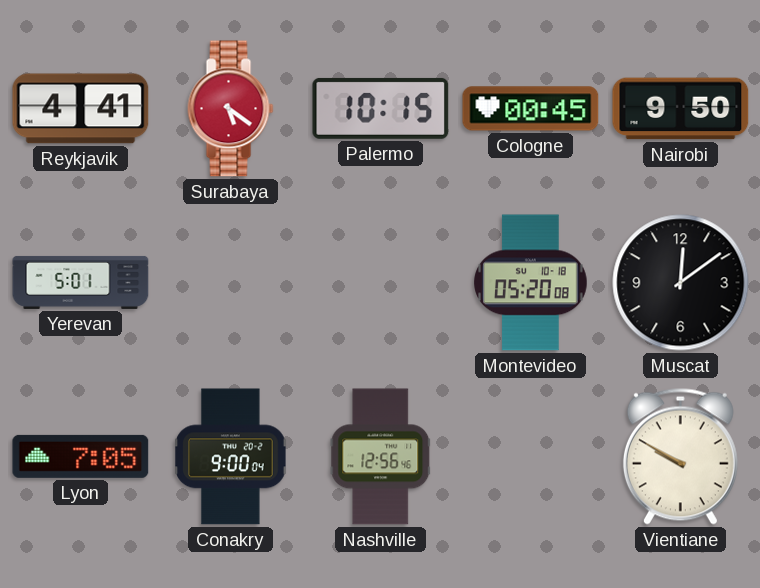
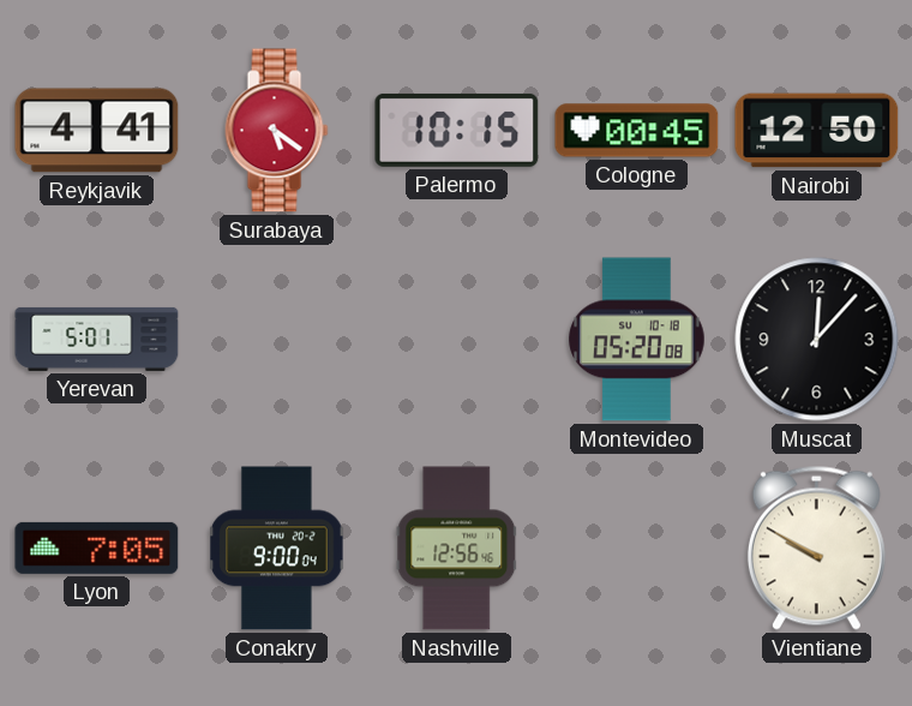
Nairobi: 9:50 -> 12:50 (817, 131)
Muscat: 12:09 -> 12:07 (817, 340)
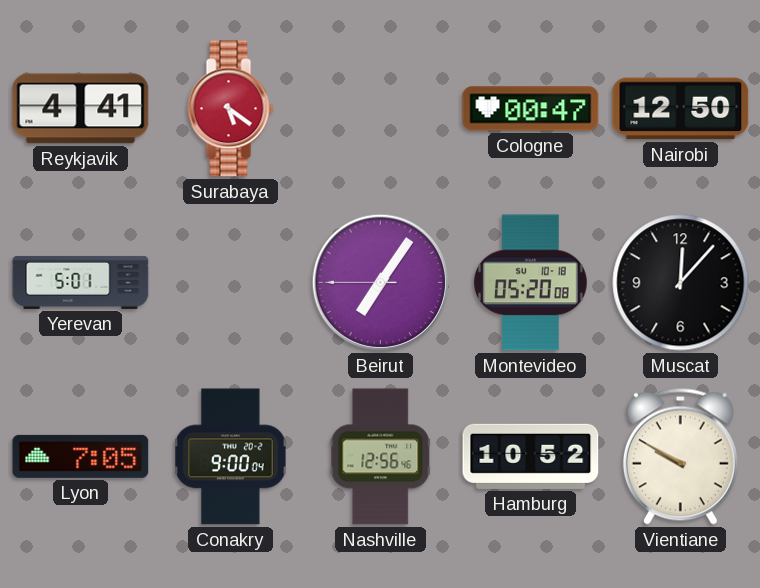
Palermo: 10:15 -> none (457, 130)
Cologne: 00:45 -> 00:47 (531, 109)
Beirut: none -> 7:05 (380, 282)
Hamburg: none -> 10:52 (531, 456)
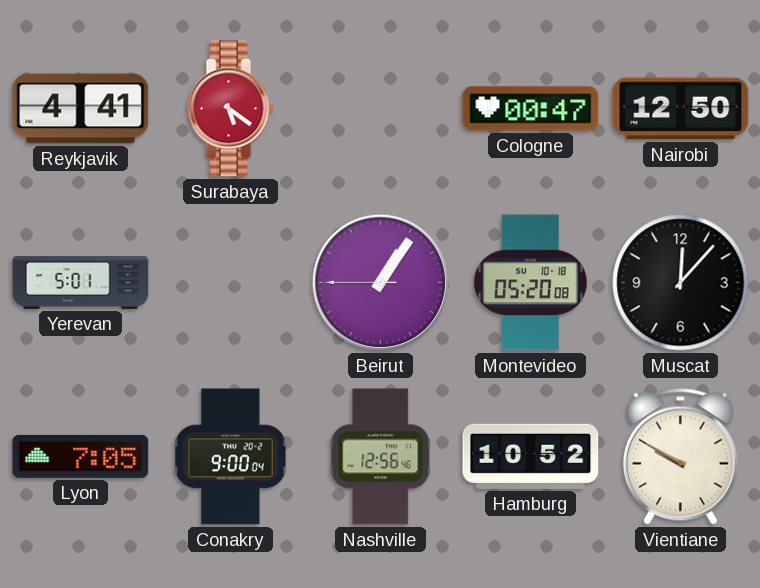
Beirut: 7:05 -> 1:05 (380, 282)
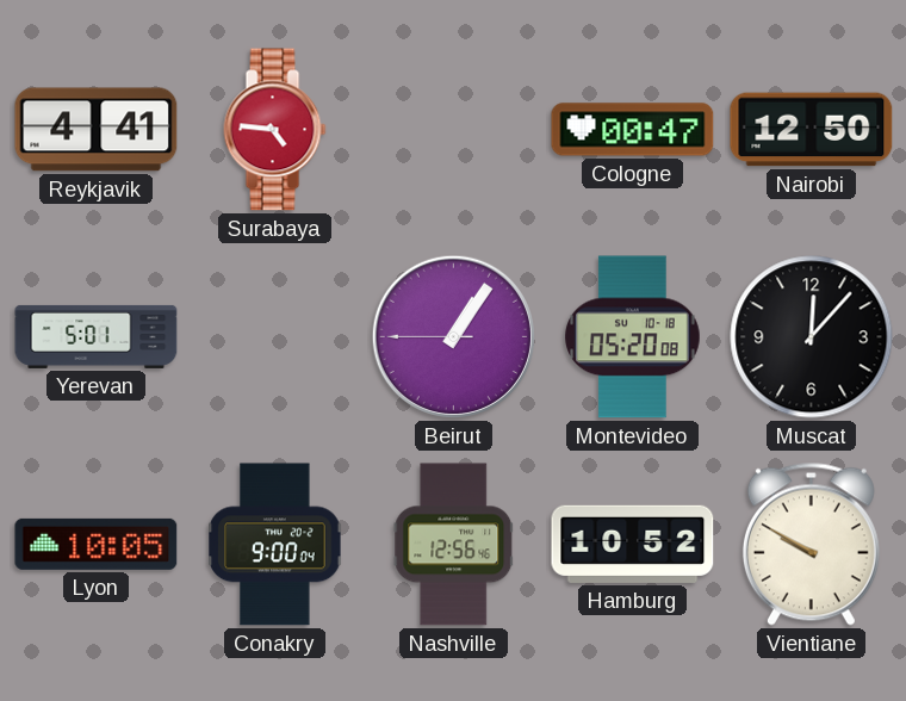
Surabaya: 5:21 -> 4:46 (275, 130)
Lyon: 7:05 -> 10:05 (97, 544)
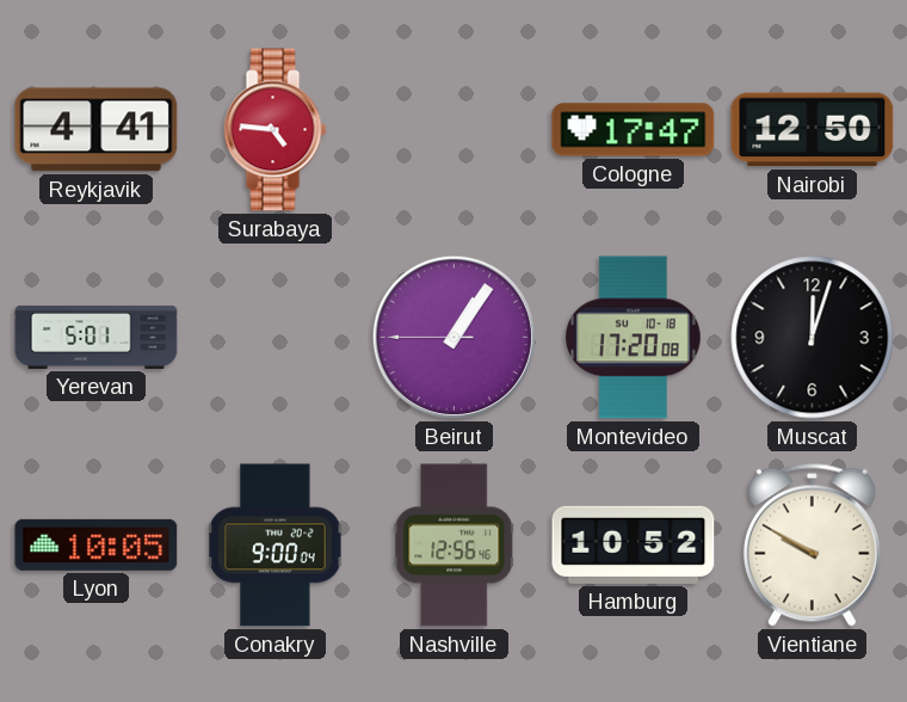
Cologne: 00:47 -> 17:47 (634, 130)
Montevideo: 05:20 -> 17:20 (634, 338)
Muscat: 12:07 -> 12:03 (813, 338)
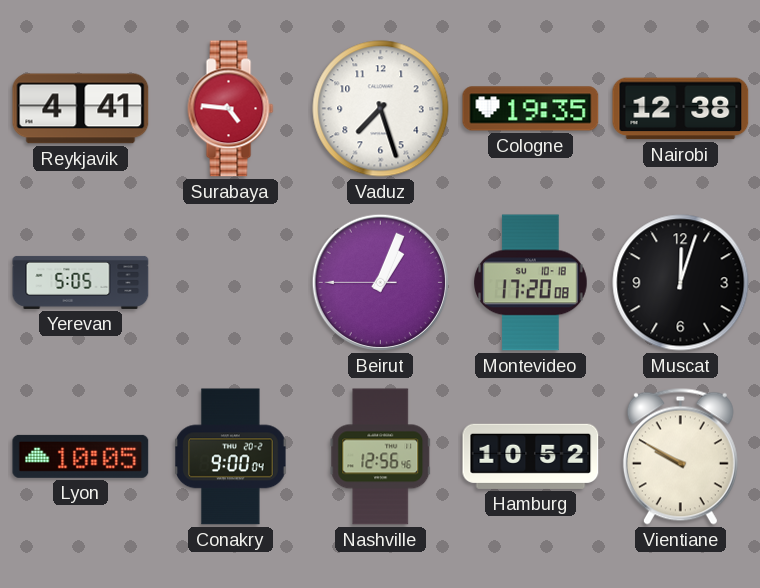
Vaduz: none -> 7:27 (381, 109)
Cologne: 17:47 -> 19:35 (531, 109)
Nairobi: 12:50 -> 12:38 (681, 109)
Yerevan: 5:01 -> 5:05 (81, 282)
Beirut: 1:05 -> 1:03 (380, 282)
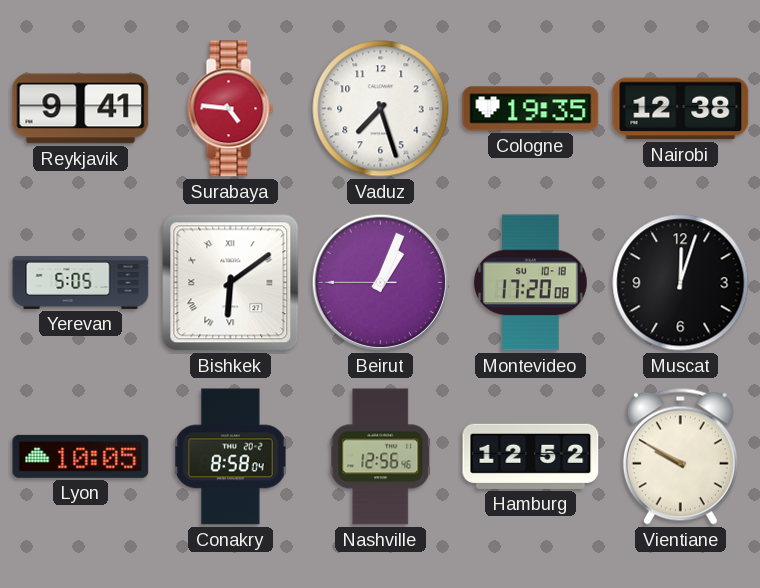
Reykjavik: 4:41 -> 9:41 (81, 109)
Bishkek: none -> 6:09 (231, 283)
Conakry: 9:00 -> 8:58 (231, 457)
Hamburg: 10:52 -> 12:52 (531, 456)
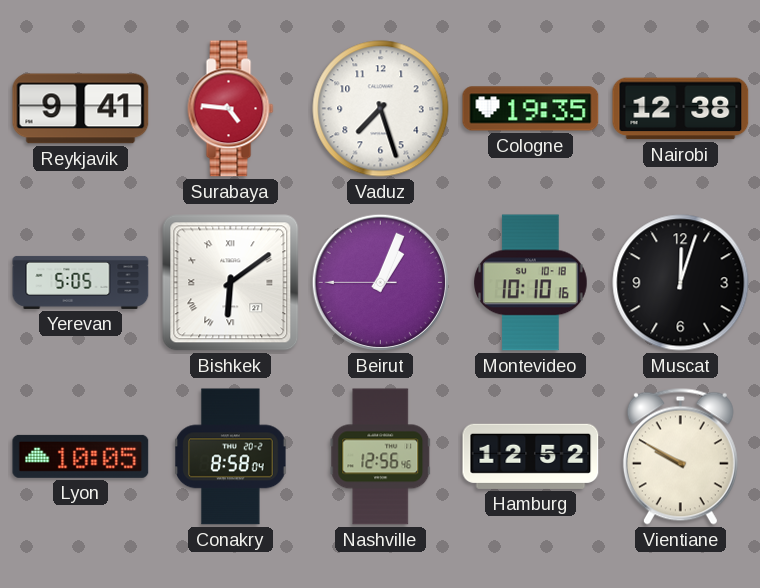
Montevideo: 17:20 -> 10:10 (531, 283)
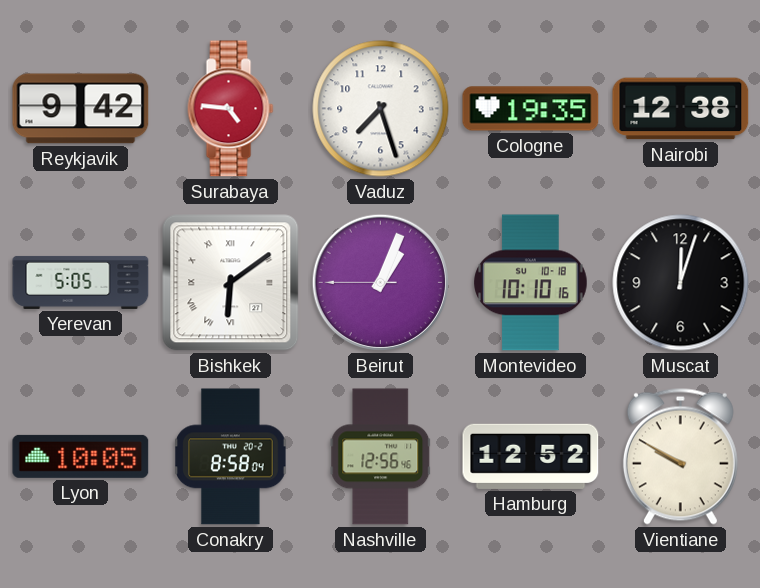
Reykjavik: 9:41 -> 9:42 (81, 109)
